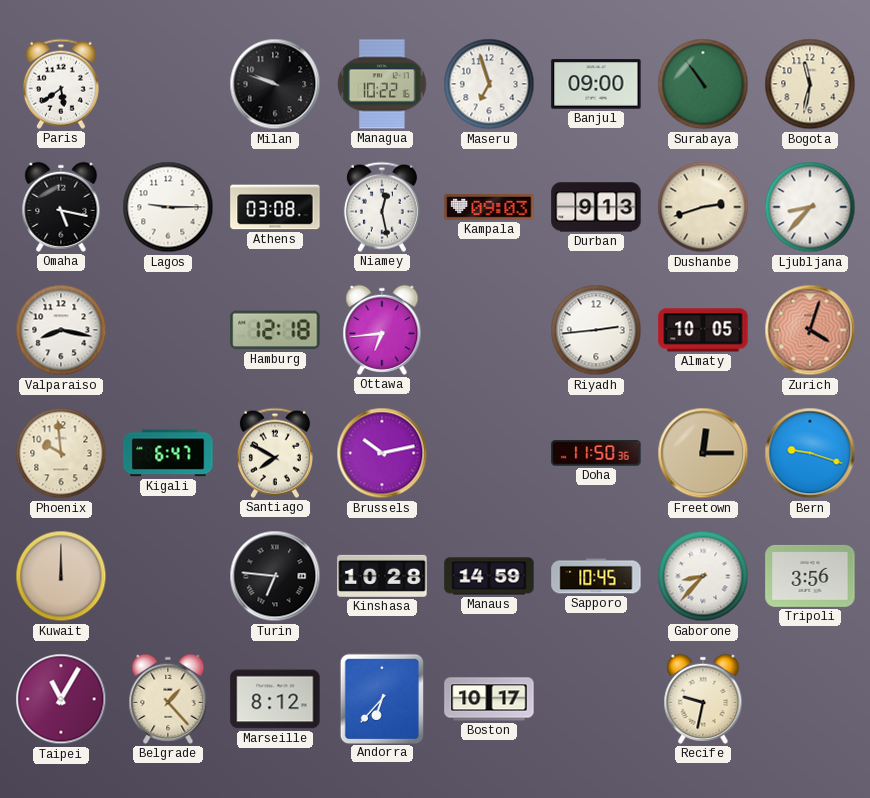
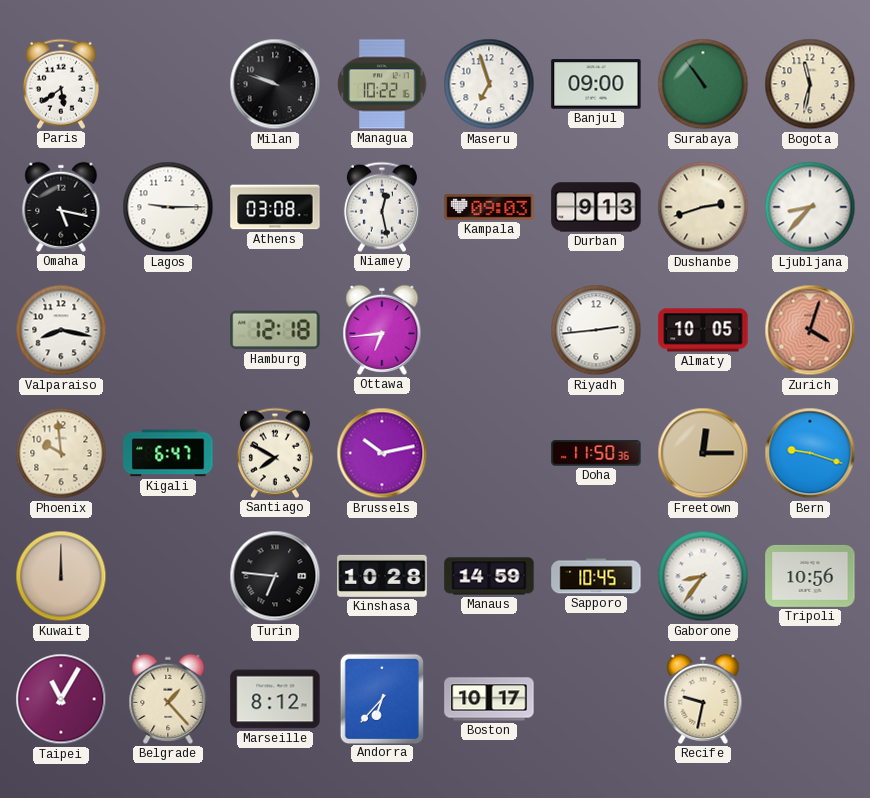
Gaborone: 8:37 -> 8:36 (703, 576)
Tripoli: 3:56 -> 10:56 (810, 576)
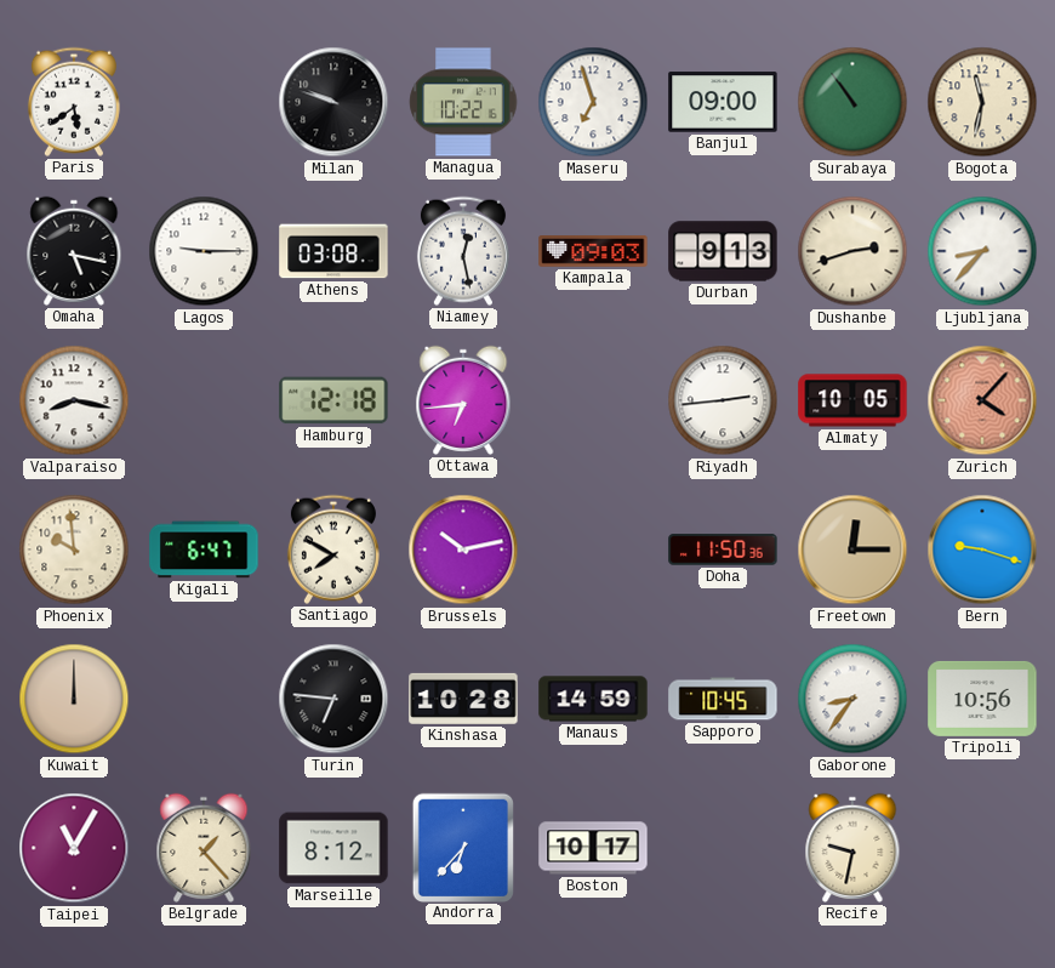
Zurich: 4:03 -> 4:07 (982, 400)
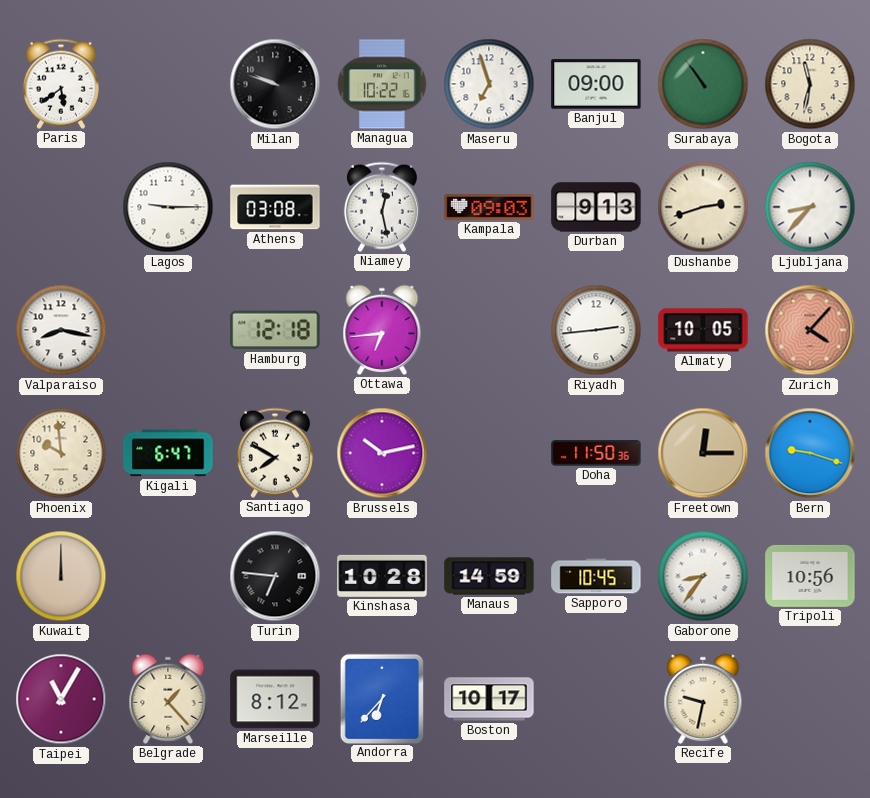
Omaha: 5:17 -> none (74, 251)
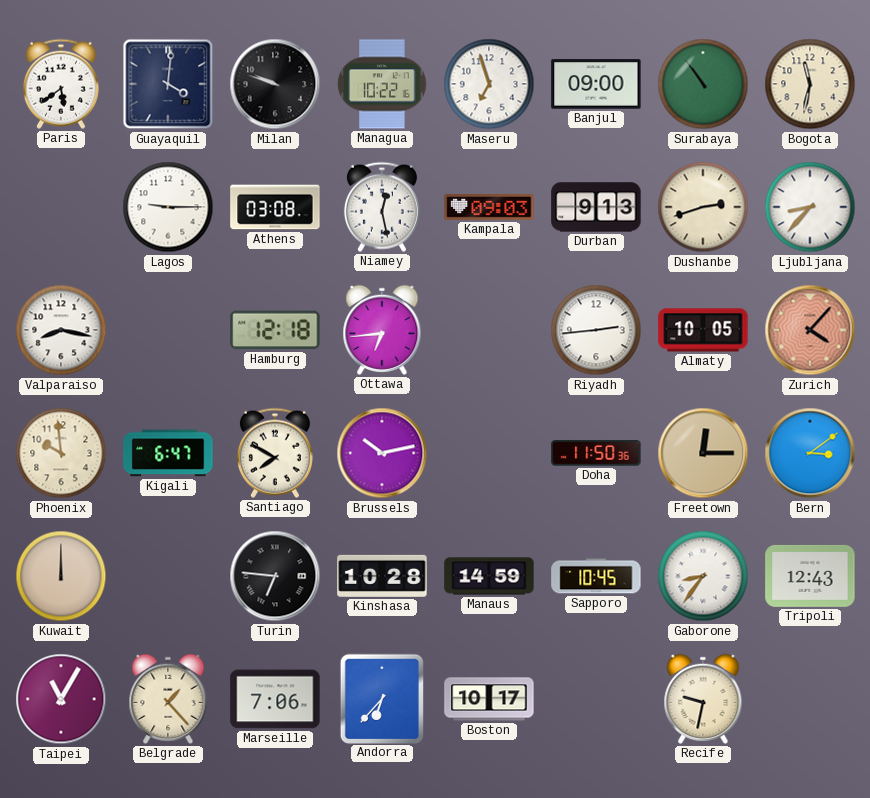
Guayaquil: none -> 4:01 (168, 84)
Bern: 9:18 -> 3:09 (810, 453)
Tripoli: 10:56 -> 12:43 (810, 576)
Marseille: 8:12 -> 7:06 (275, 699)
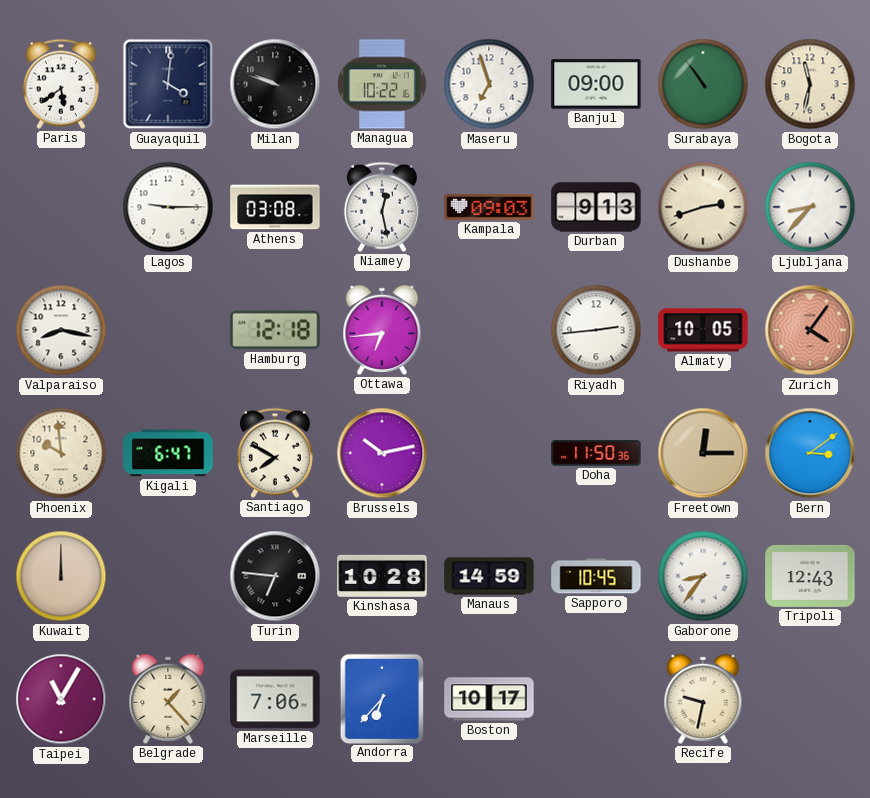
Zurich: 4:07 -> 4:06 (810, 330)
